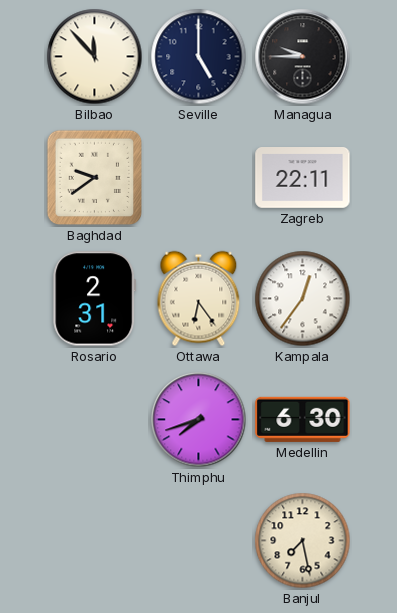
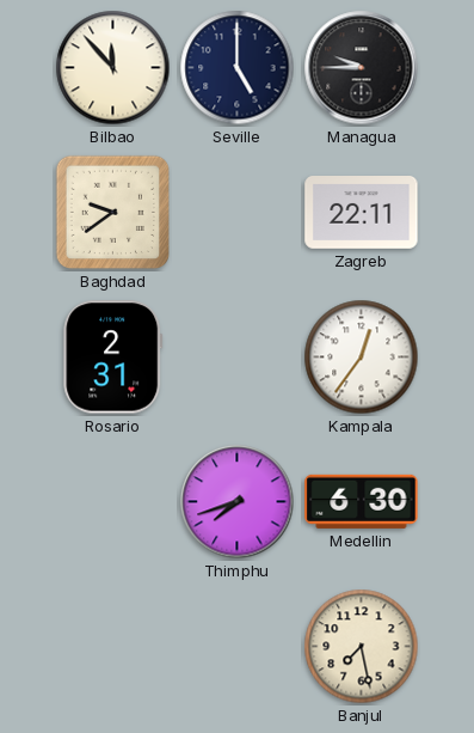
Ottawa: 6:24 -> none (199, 299)
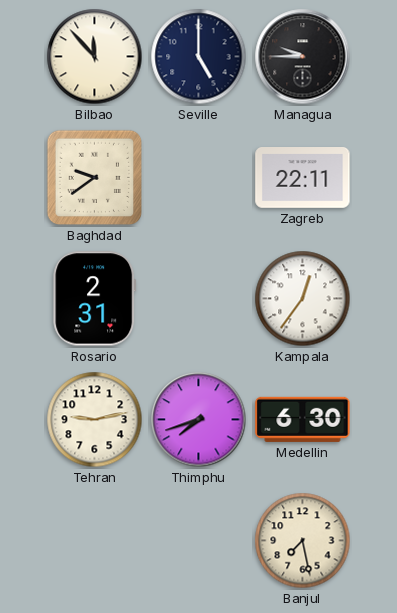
Tehran: none -> 9:13 (95, 420)
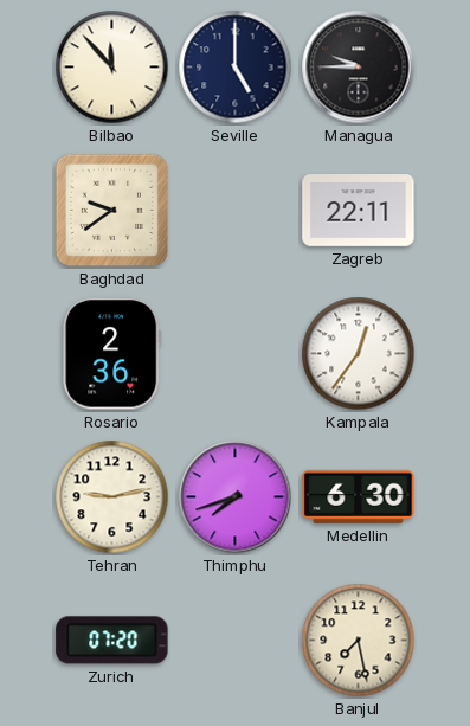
Rosario: 2:31 -> 2:36 (112, 354)
Zurich: none -> 07:20 (112, 641)
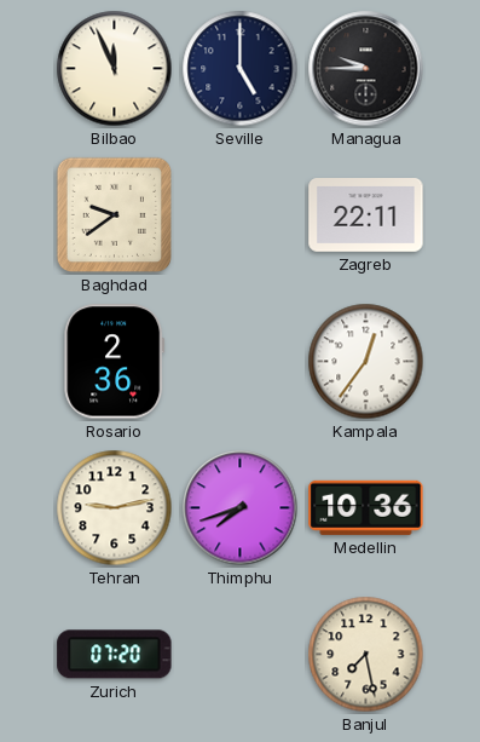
Bilbao: 11:53 -> 11:56 (115, 69)
Medellin: 6:30 -> 10:36 (366, 507)
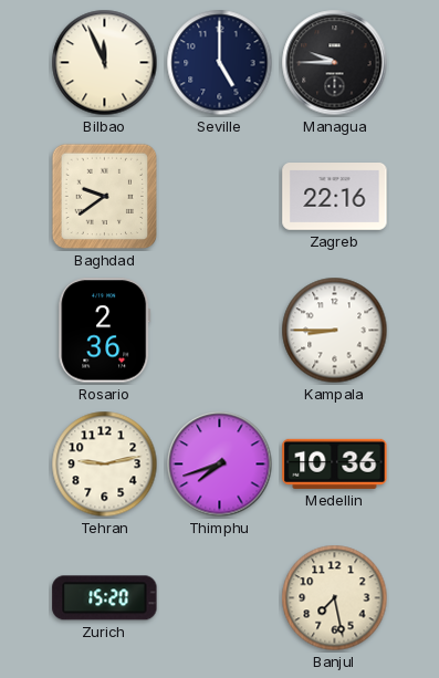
Zagreb: 22:11 -> 22:16 (335, 197)
Kampala: 12:36 -> 8:45 (335, 331)
Zurich: 07:20 -> 15:20 (105, 598)
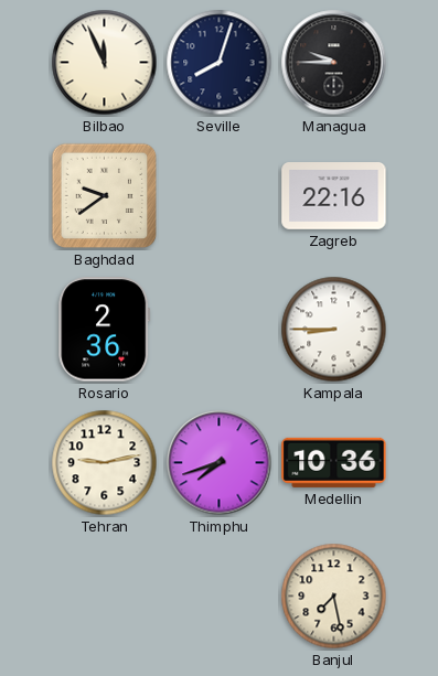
Seville: 5:00 -> 8:03 (220, 63)
Zurich: 15:20 -> none (105, 598)
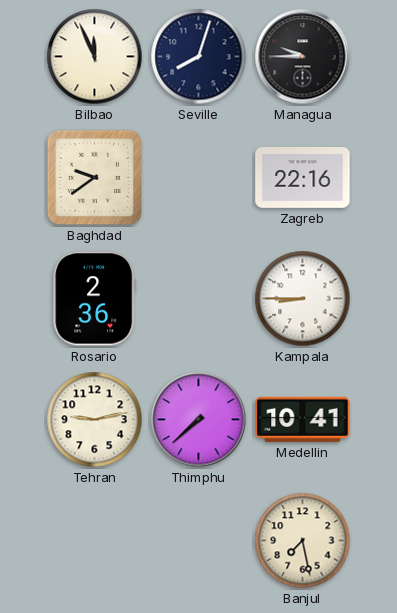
Thimphu: 7:42 -> 7:38 (199, 420)
Medellin: 10:36 -> 10:41 (303, 419)
